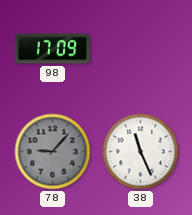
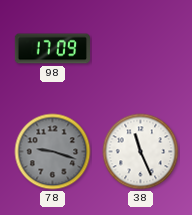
78: 9:07 -> 9:18 (53, 152)
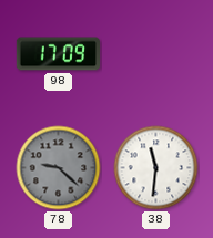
78: 9:18 -> 9:22 (59, 168)
38: 11:26 -> 11:31 (156, 168)
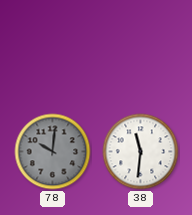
98: 17:09 -> none (59, 54)
78: 9:22 -> 10:01 (53, 152)
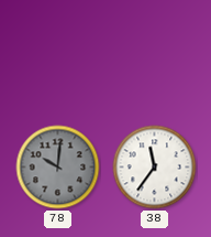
38: 11:31 -> 11:36 (155, 168)
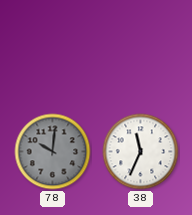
38: 11:36 -> 11:34 (141, 152)
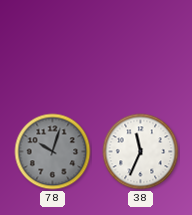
78: 10:01 -> 10:03 (53, 152)
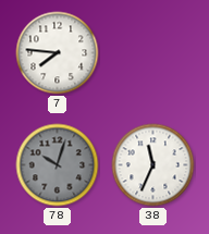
7: none -> 7:46 (58, 53)
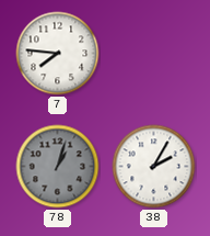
78: 10:03 -> 1:03 (58, 167)
38: 11:34 -> 2:05 (154, 167)
